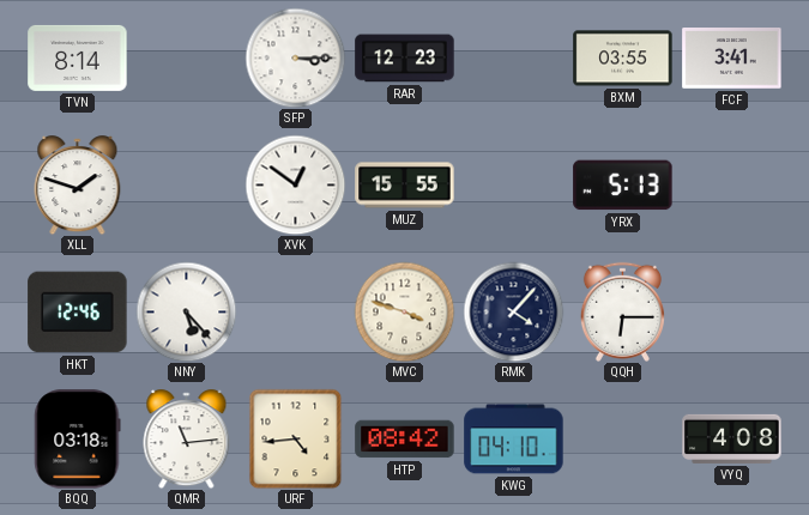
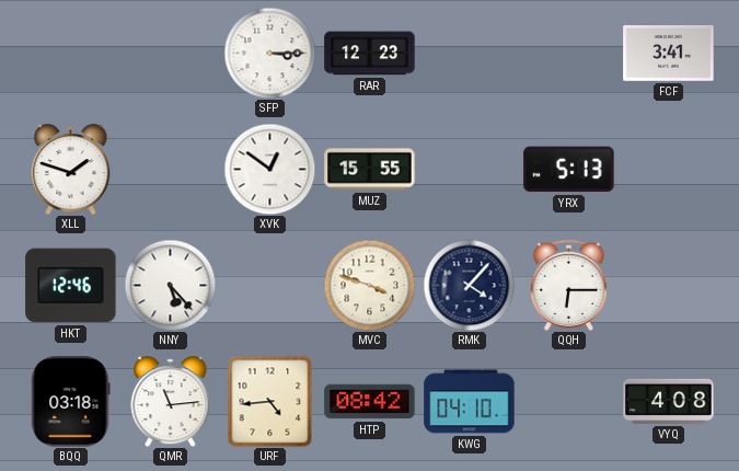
TVN: 8:14 -> none (78, 57)
BXM: 03:55 -> none (623, 59)
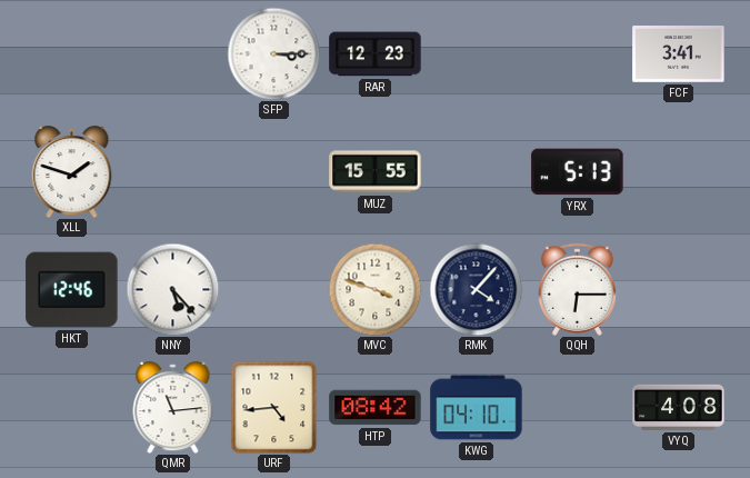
XVK: 12:51 -> none (269, 169)
BQQ: 03:18 -> none (71, 402)
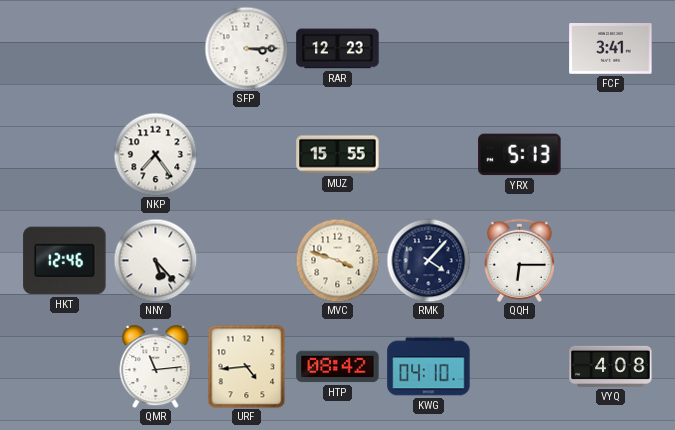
XLL: 1:48 -> none (72, 172)
NKP: none -> 7:24 (155, 154)
